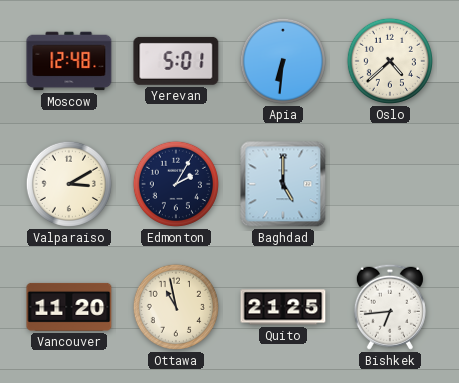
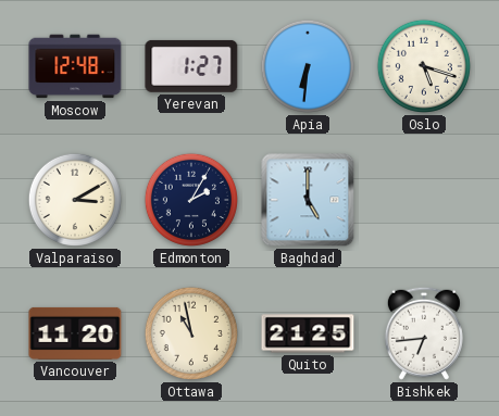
Yerevan: 5:01 -> 1:27 (191, 66)
Oslo: 4:38 -> 5:18 (424, 66)
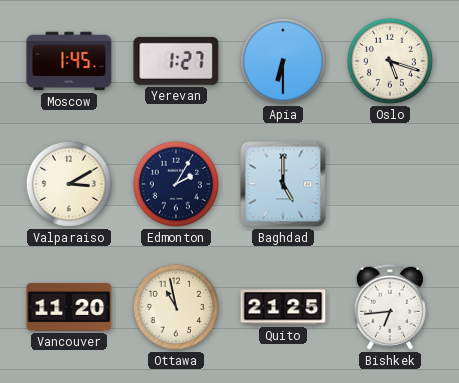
Moscow: 12:48 -> 1:45 (69, 61)
Apia: 6:31 -> 6:30 (283, 61)
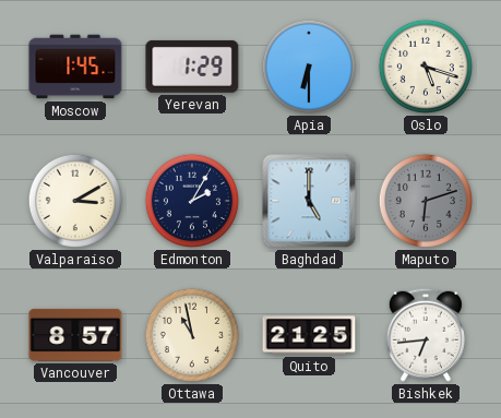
Yerevan: 1:27 -> 1:29 (192, 67)
Maputo: none -> 6:12 (426, 201)
Vancouver: 11:20 -> 8:57 (75, 335)
